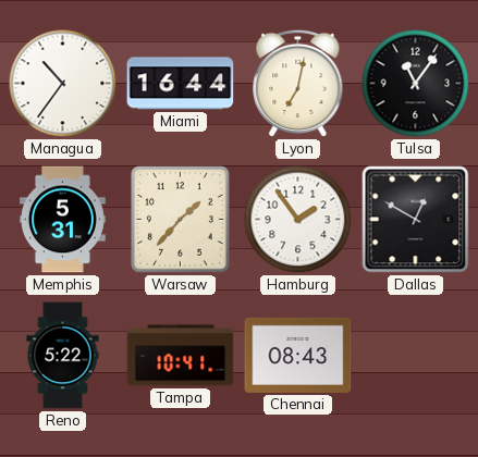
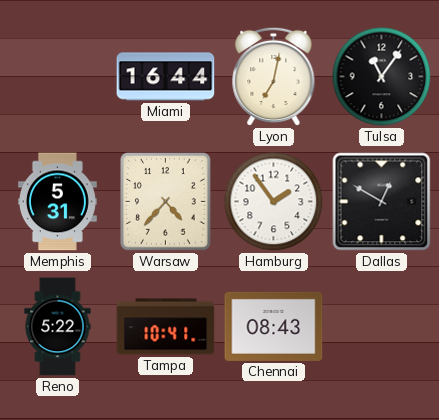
Managua: 10:36 -> none (63, 84)
Warsaw: 1:37 -> 4:37 (166, 202)
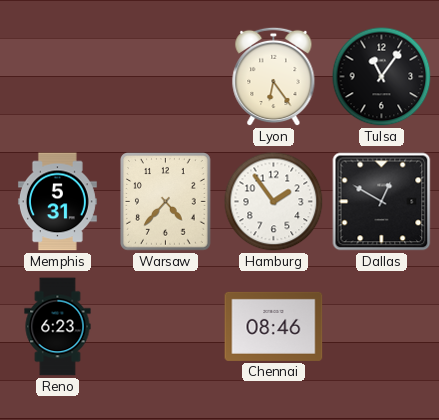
Miami: 16:44 -> none (166, 77)
Lyon: 7:02 -> 6:24 (274, 77)
Reno: 5:22 -> 6:23 (58, 327)
Tampa: 10:41 -> none (166, 327)
Chennai: 08:43 -> 08:46 (274, 326)
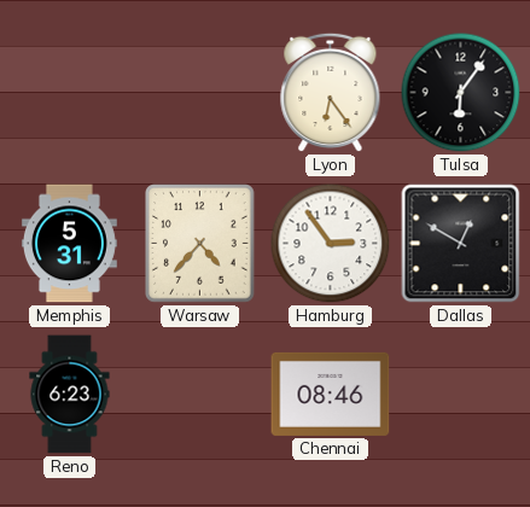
Tulsa: 11:06 -> 6:06 (461, 93)
Hamburg: 1:54 -> 2:54 (331, 244)
